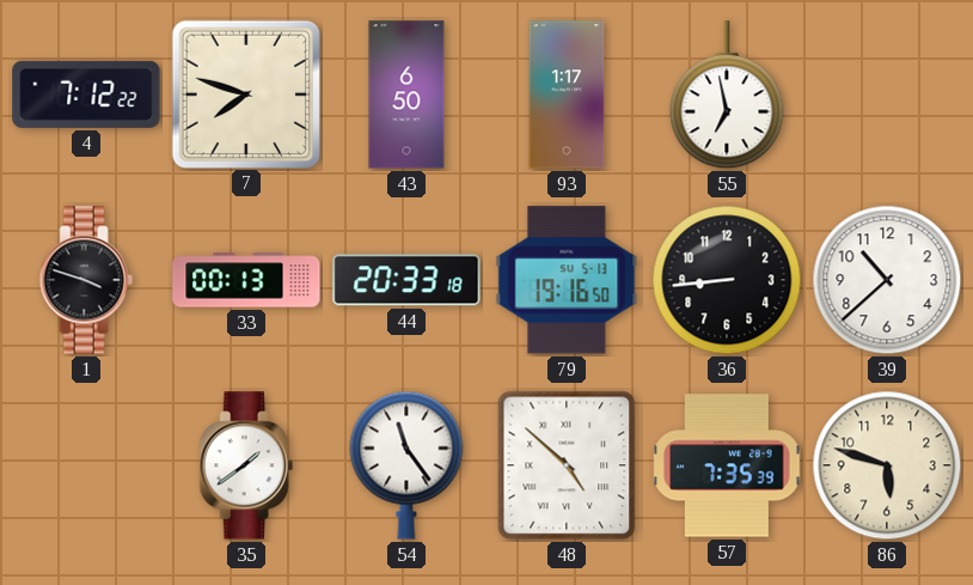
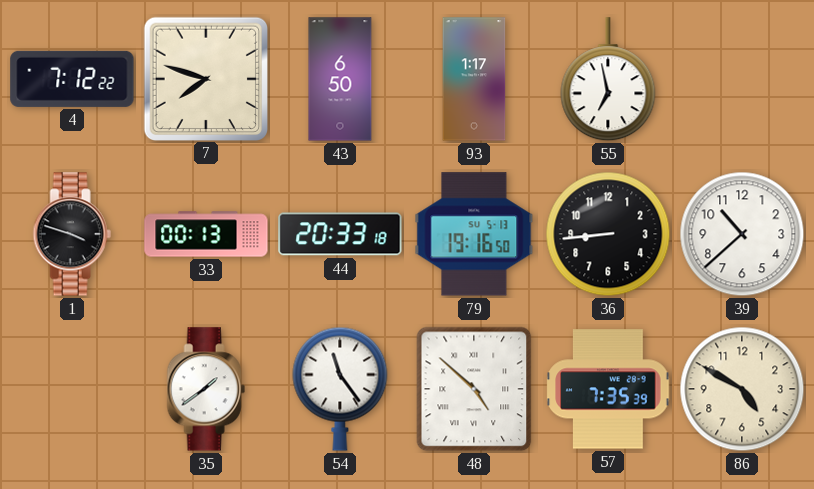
86: 5:48 -> 4:50 (742, 389)
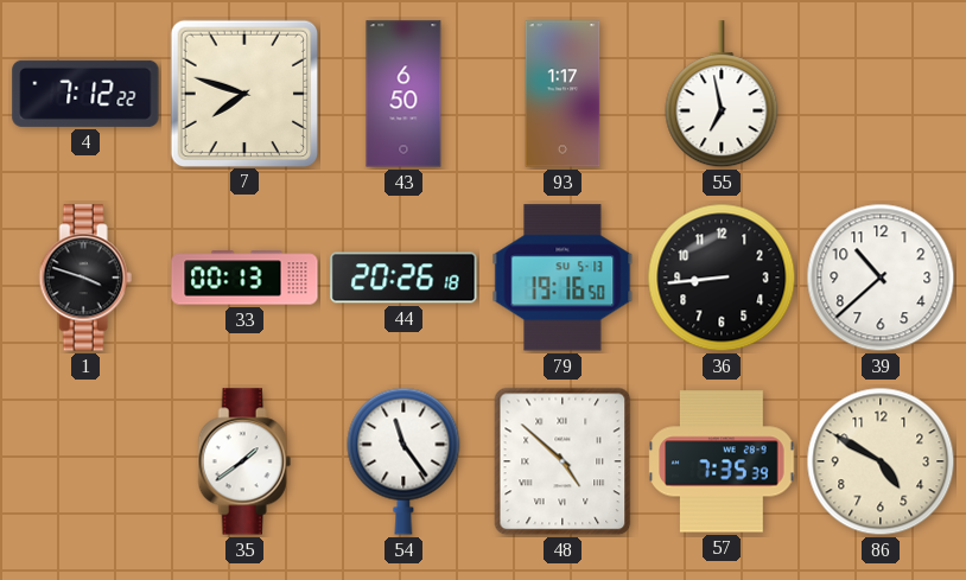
44: 20:33 -> 20:26 (403, 278)
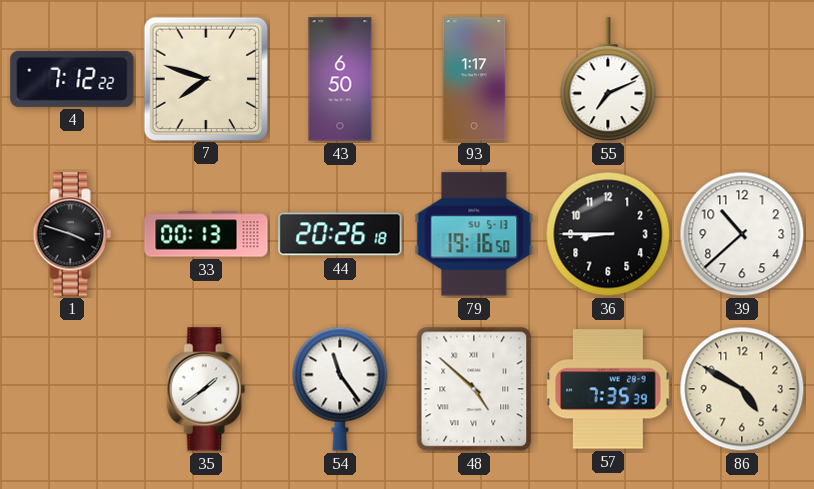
55: 6:58 -> 7:11 (608, 80)
36: 8:44 -> 8:45 (608, 234)
